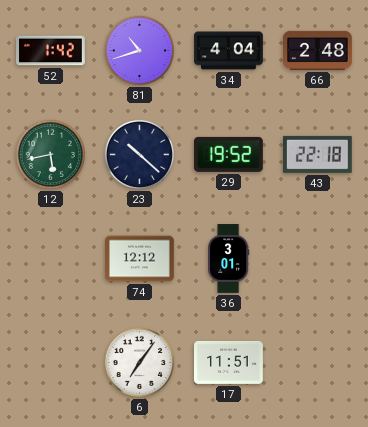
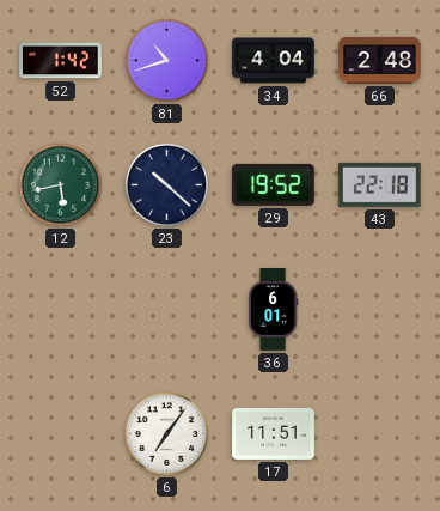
74: 12:12 -> none (140, 259)
36: 3:01 -> 6:01 (274, 310)
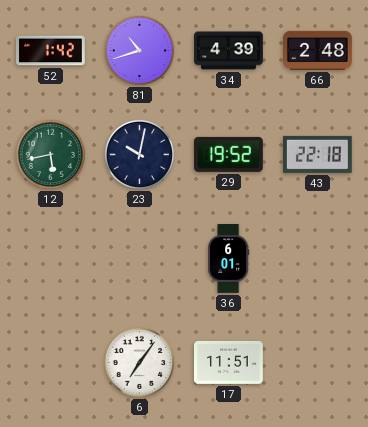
34: 4:04 -> 4:39 (229, 51)
23: 10:22 -> 10:02 (139, 154)
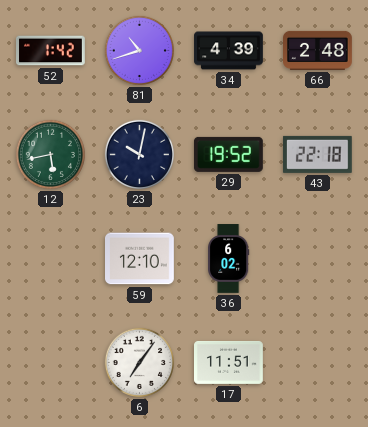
59: none -> 12:10 (140, 259)
36: 6:01 -> 6:02 (229, 259)
